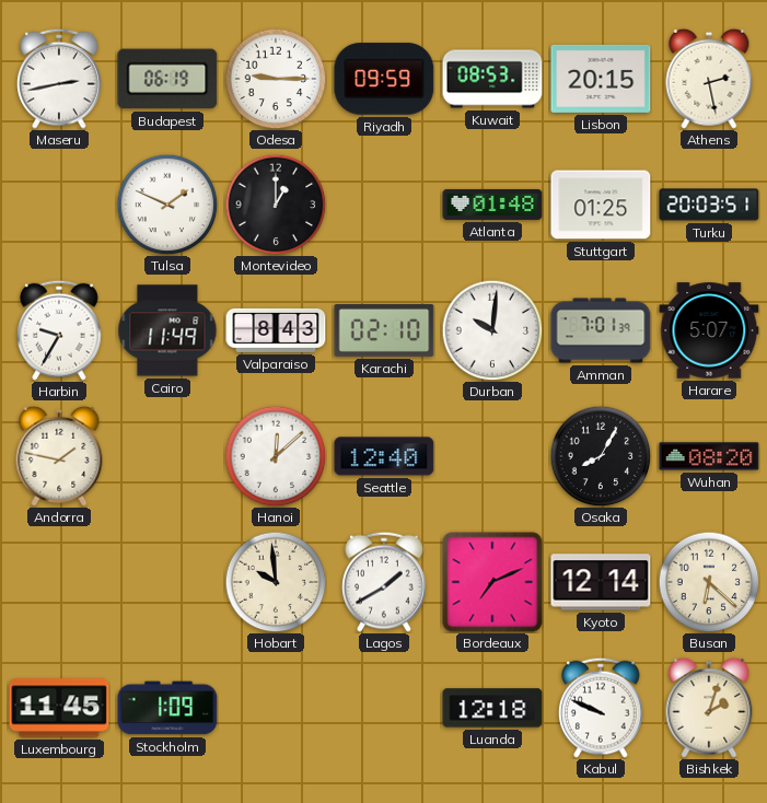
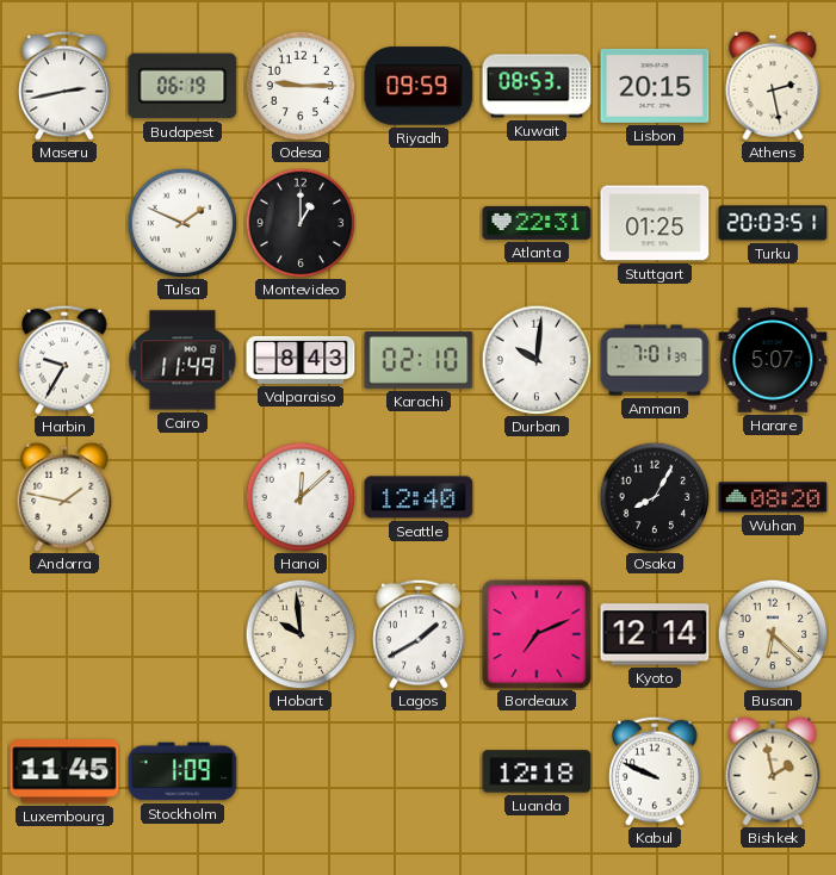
Atlanta: 01:48 -> 22:31 (537, 223)
Bishkek: 2:03 -> 1:58 (773, 771)
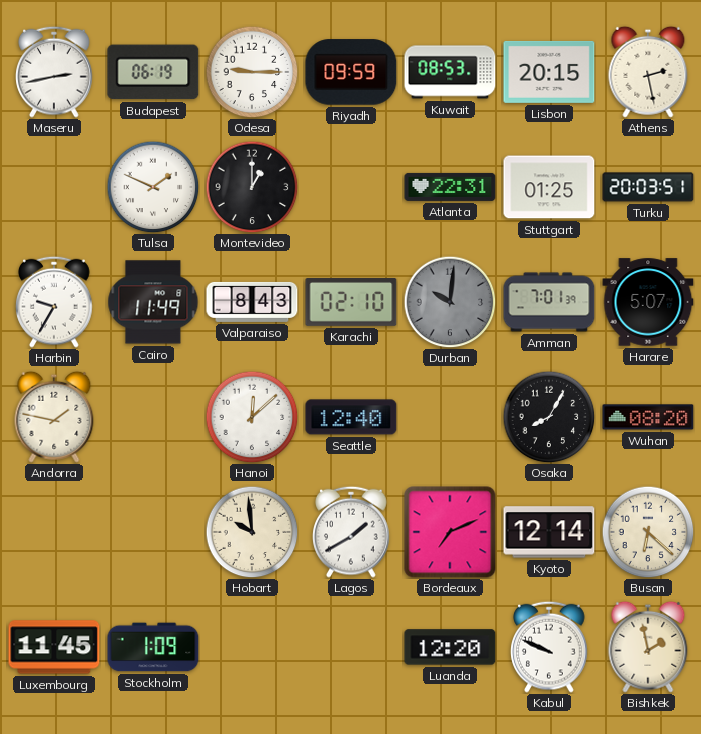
Durban dial: white -> grey (450, 302)
Luanda: 12:18 -> 12:20 (450, 647)
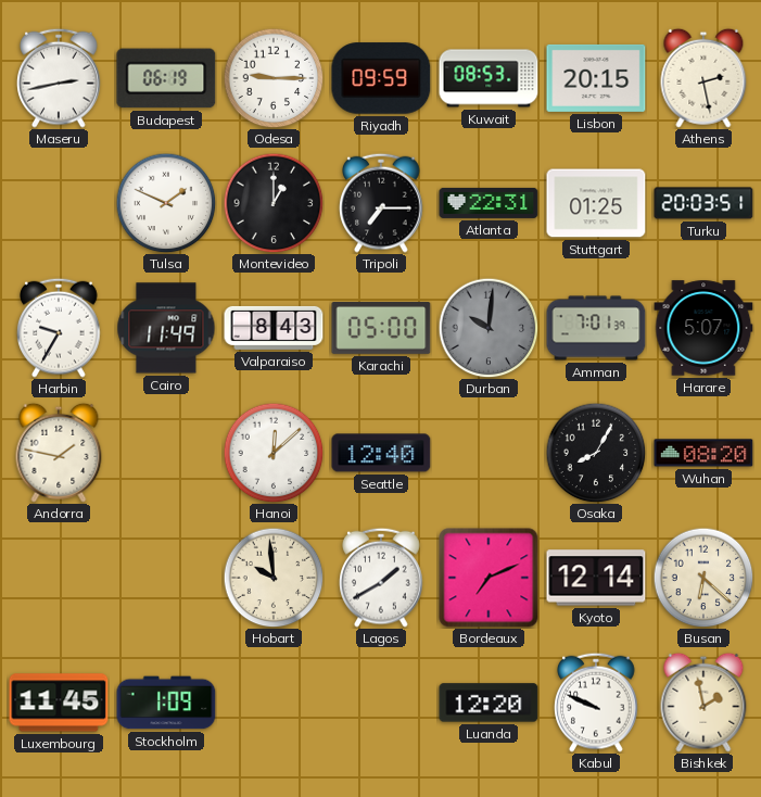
Tripoli: none -> 7:15 (381, 203)
Karachi: 02:10 -> 05:00 (381, 329)
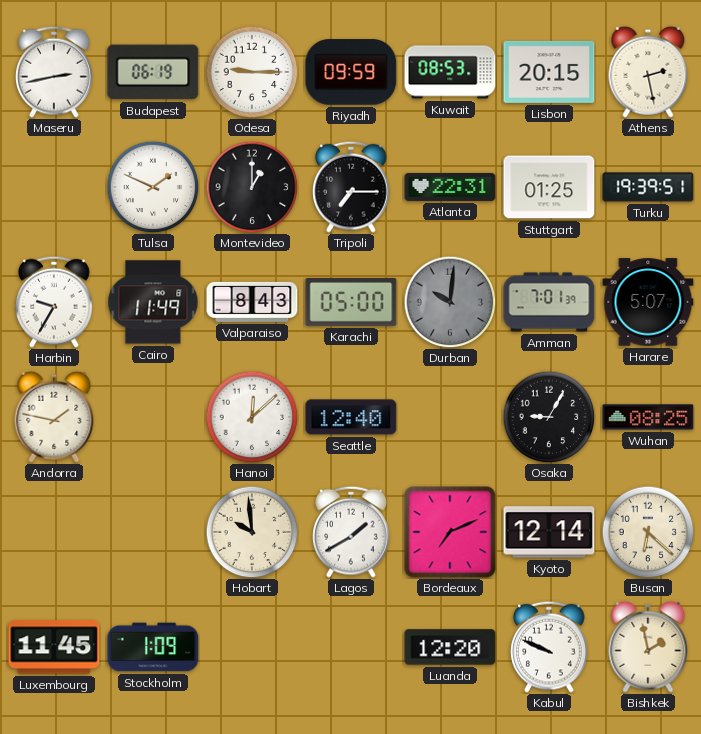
Turku: 20:03 -> 19:39 (648, 187)
Osaka: 8:05 -> 9:05 (549, 417)
Wuhan: 08:20 -> 08:25 (648, 417)
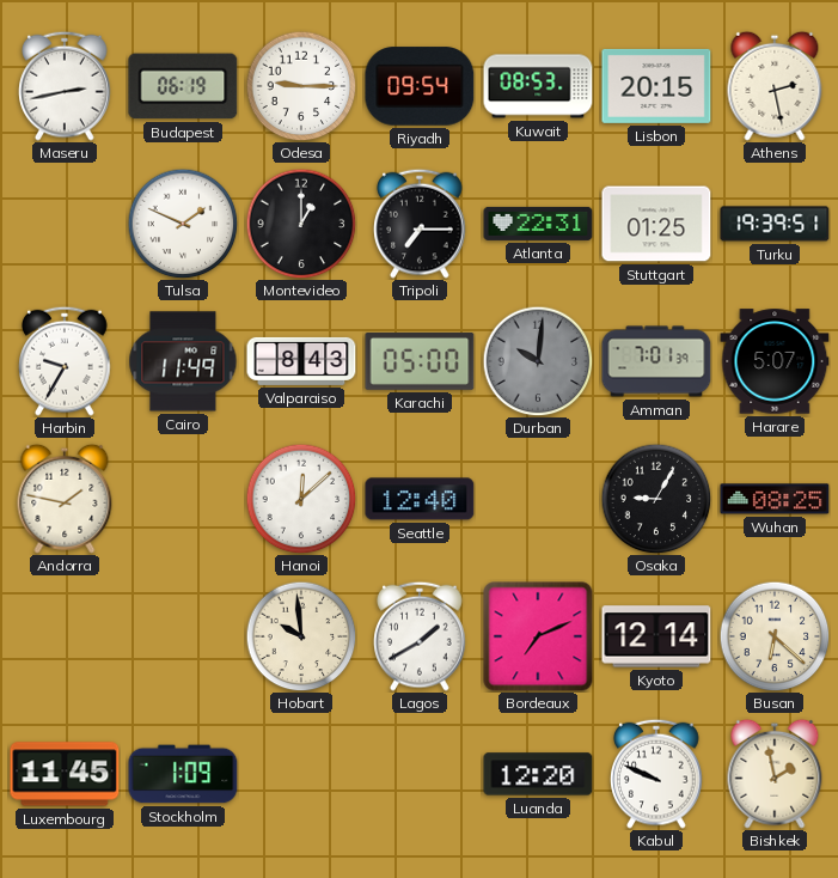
Riyadh: 09:59 -> 09:54 (420, 86)
